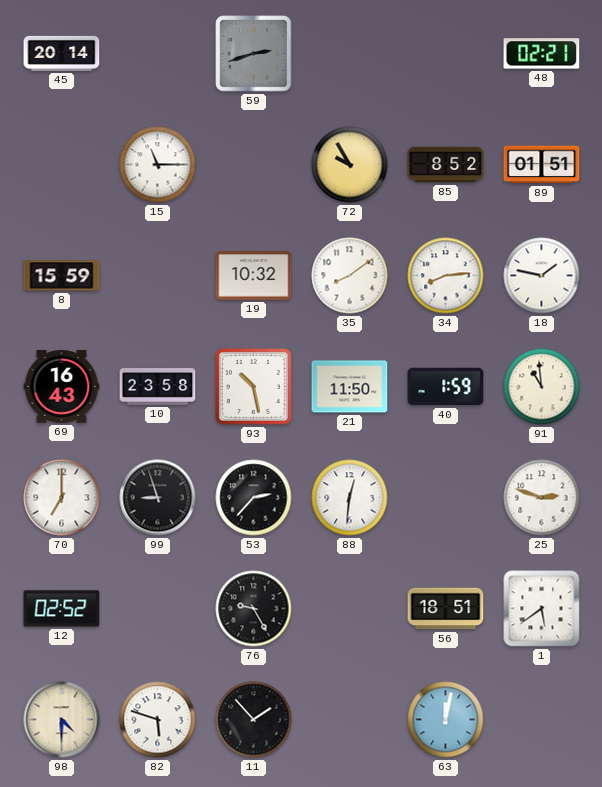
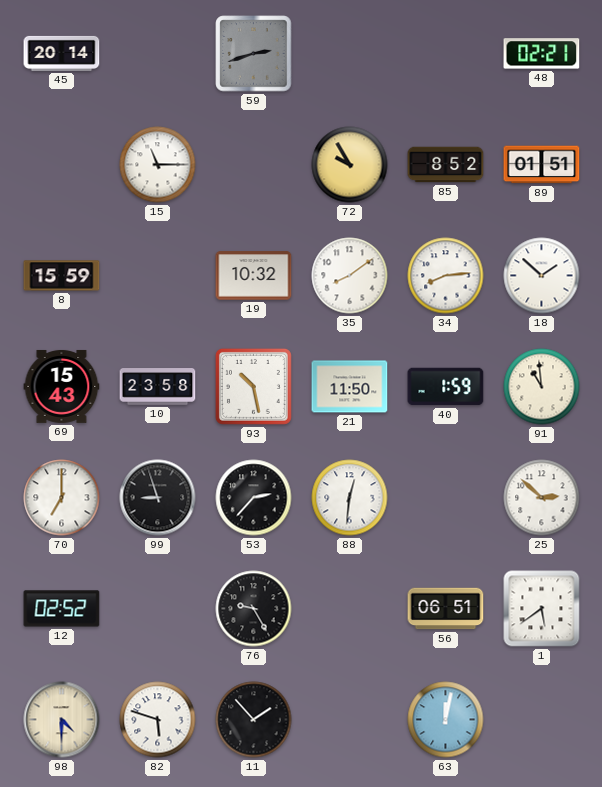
18: 1:47 -> 1:52 (542, 276)
69: 16:43 -> 15:43 (62, 386)
25: 2:48 -> 2:52 (542, 498)
56: 18:51 -> 06:51 (446, 609)
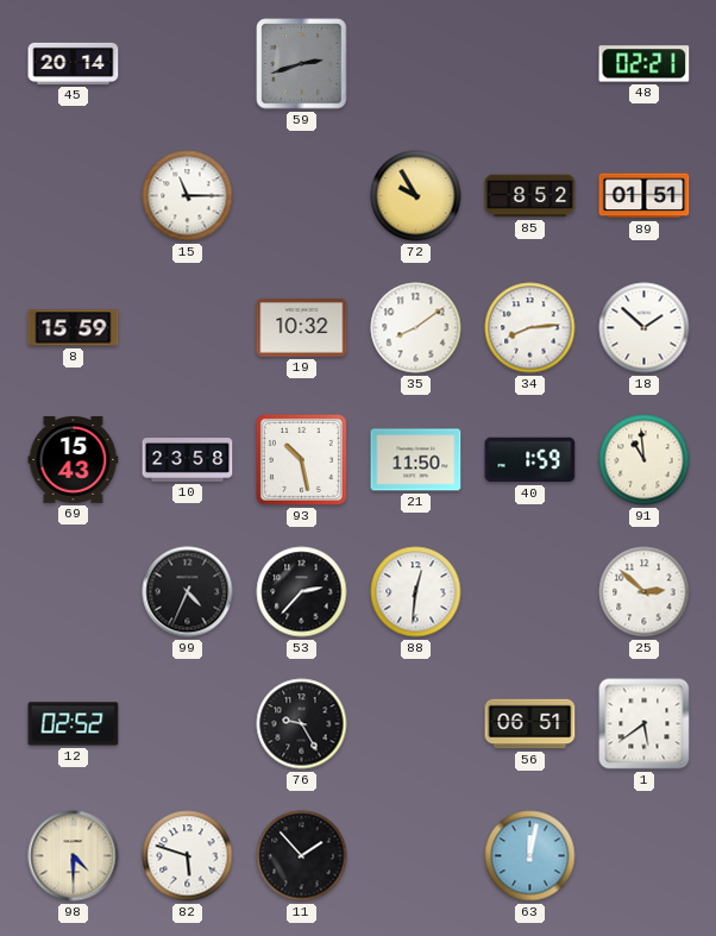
70: 7:00 -> none (62, 498)
99: 8:57 -> 4:34 (188, 592)
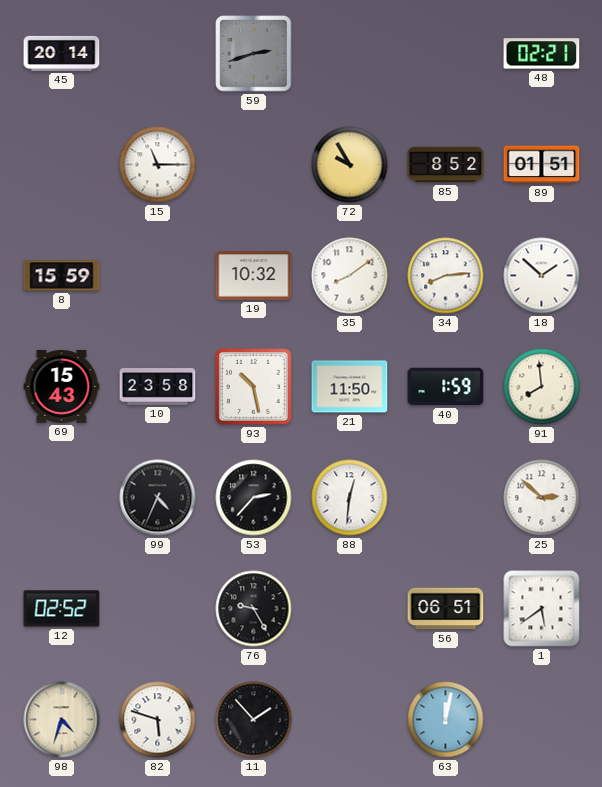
91: 10:59 -> 7:59 (542, 387)
98: 4:30 -> 4:33 (62, 720)
